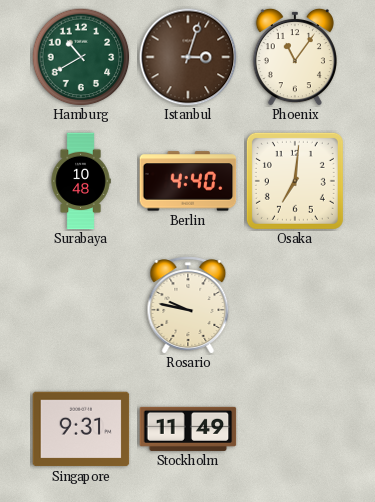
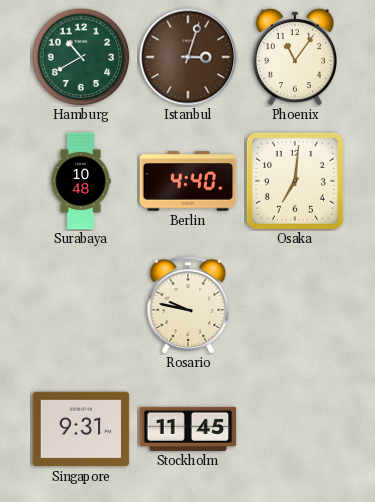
Stockholm: 11:49 -> 11:45 (188, 429)
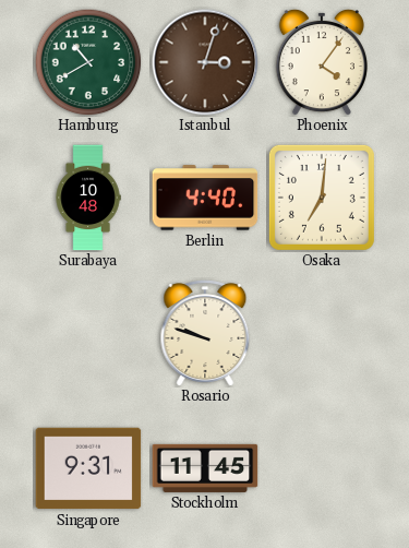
Phoenix: 11:06 -> 4:06 (322, 62)
Rosario: 9:47 -> 9:48 (205, 333)
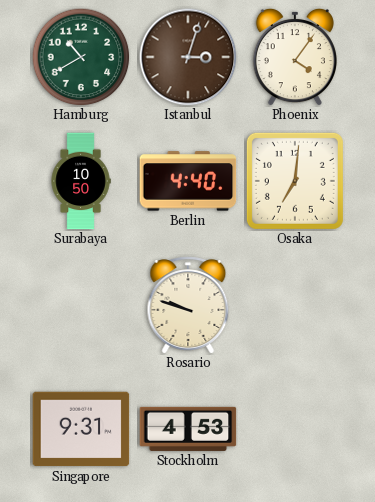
Surabaya: 10:48 -> 10:50 (81, 181)
Stockholm: 11:45 -> 4:53 (188, 429)
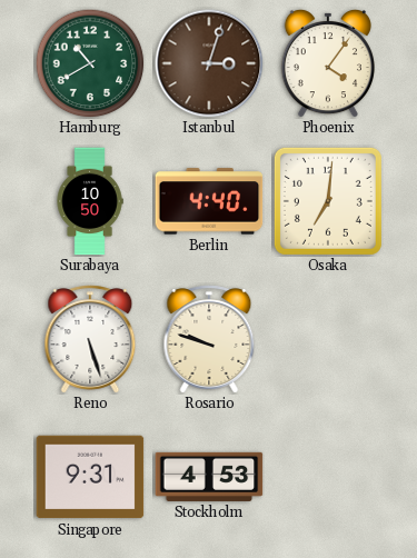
Reno: none -> 5:27 (90, 339)
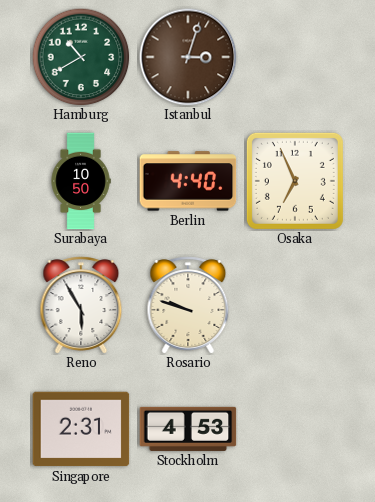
Phoenix: 4:06 -> none (328, 63)
Osaka: 7:01 -> 6:56 (295, 181)
Reno: 5:27 -> 5:55 (81, 305)
Singapore: 9:31 -> 2:31 (81, 429)
